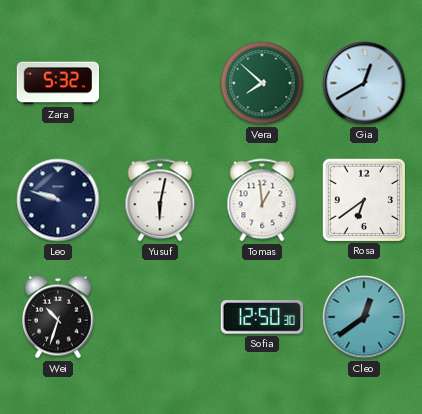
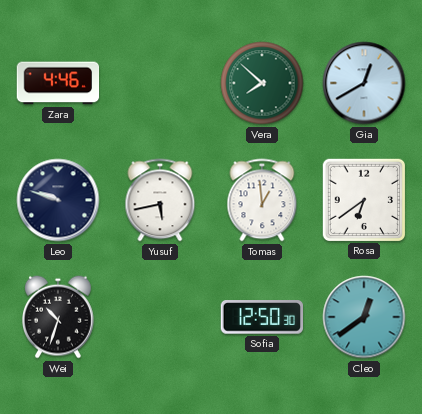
Zara: 5:32 -> 4:46 (58, 83)
Yusuf: 6:02 -> 5:43 (160, 200)
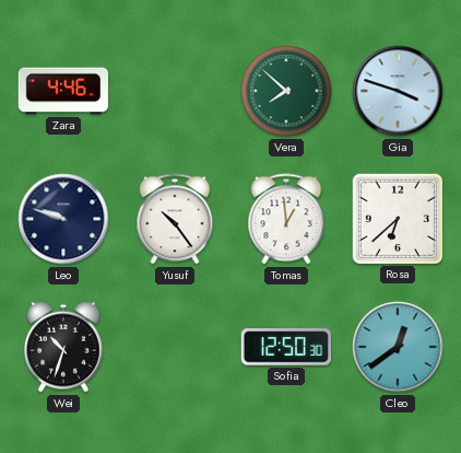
Gia: 12:40 -> 3:48 (398, 91)
Yusuf: 5:43 -> 10:24 (175, 219)
Rosa: 6:39 -> 6:38 (397, 218)
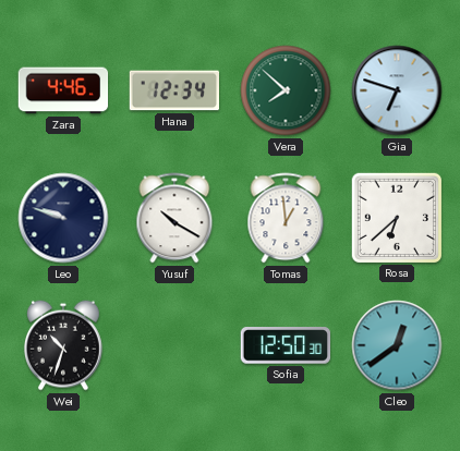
Hana: none -> 12:34 (174, 90)
Gia: 3:48 -> 6:48 (397, 90)
Yusuf: 10:24 -> 10:20 (174, 218)
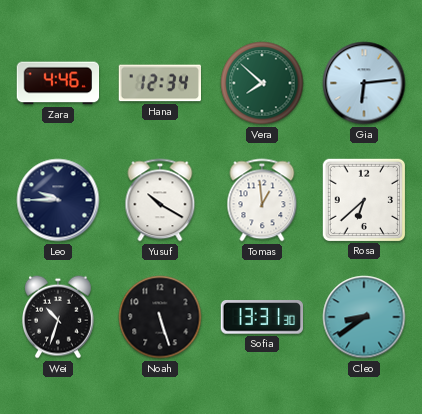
Gia: 6:48 -> 6:14 (364, 83)
Leo: 9:48 -> 9:45 (58, 200)
Noah: none -> 5:27 (160, 317)
Sofia: 12:50 -> 13:31 (261, 317)
Cleo: 12:39 -> 8:39 (364, 317)
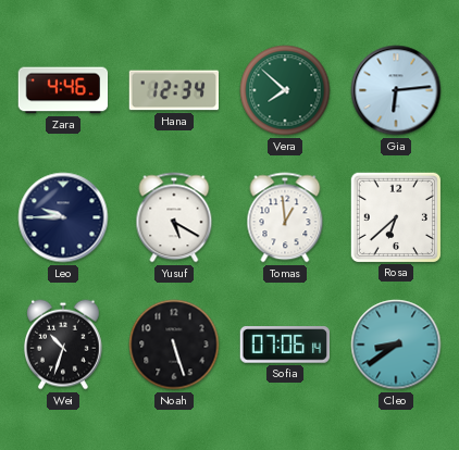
Yusuf: 10:20 -> 5:20 (174, 217)
Sofia: 13:31 -> 07:06 (284, 345)
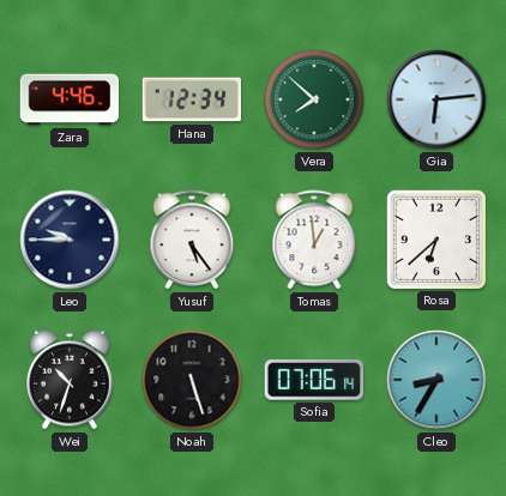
Yusuf: 5:20 -> 5:24 (192, 240)
Cleo: 8:39 -> 8:35 (436, 380)
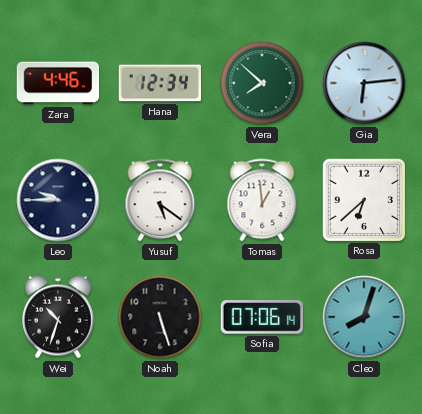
Yusuf: 5:24 -> 5:21 (160, 200)
Cleo: 8:35 -> 8:03 (364, 317)
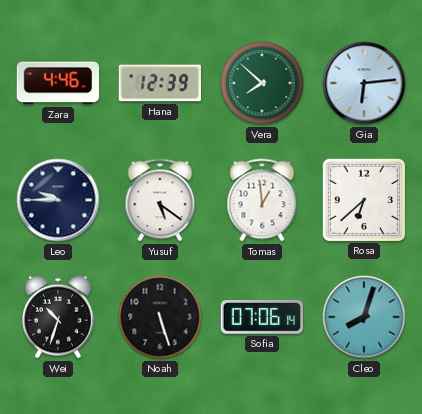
Hana: 12:34 -> 12:39 (160, 83)
